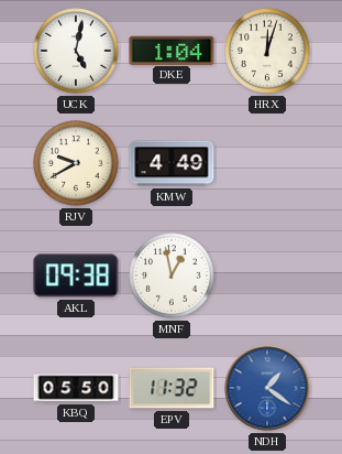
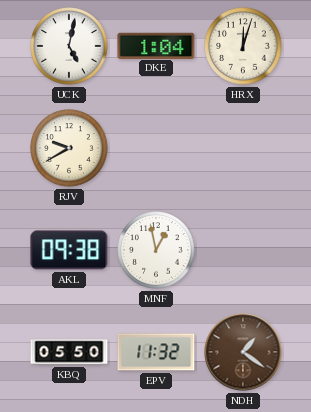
KMW: 4:49 -> none (172, 163)
NDH dial: blue -> brown (243, 352)
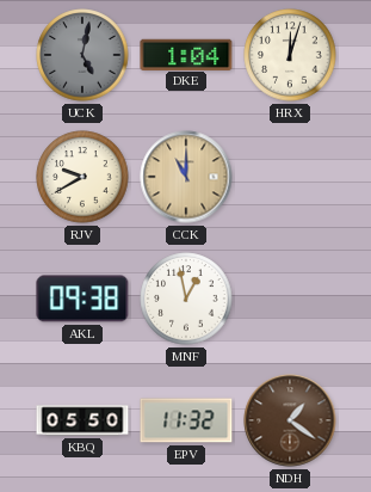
UCK dial: white -> grey (82, 55)
CCK: none -> 11:00 (186, 177)
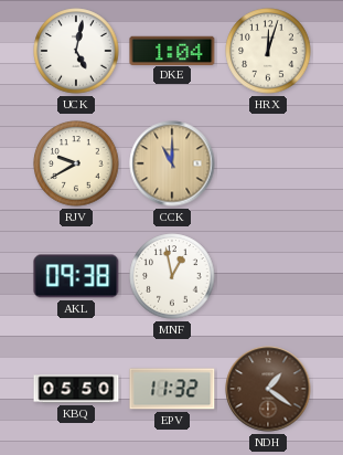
UCK dial: grey -> white (76, 51)
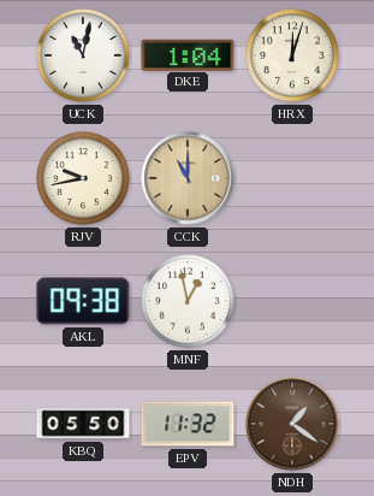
UCK: 5:02 -> 11:02 (83, 55)
RJV: 9:40 -> 9:43 (83, 178)
